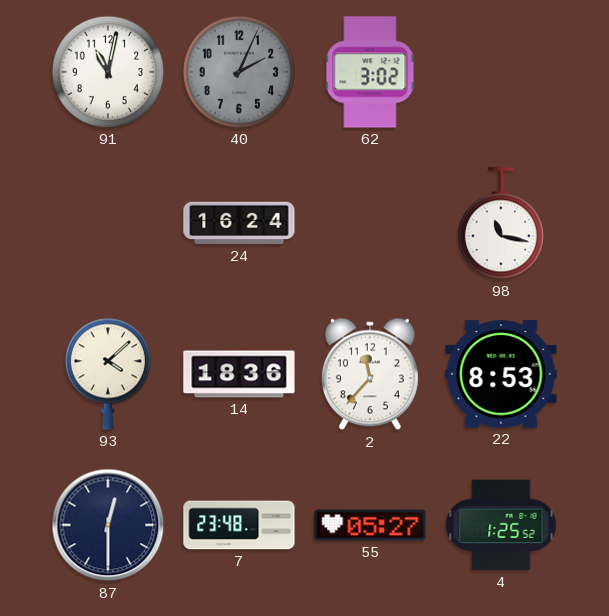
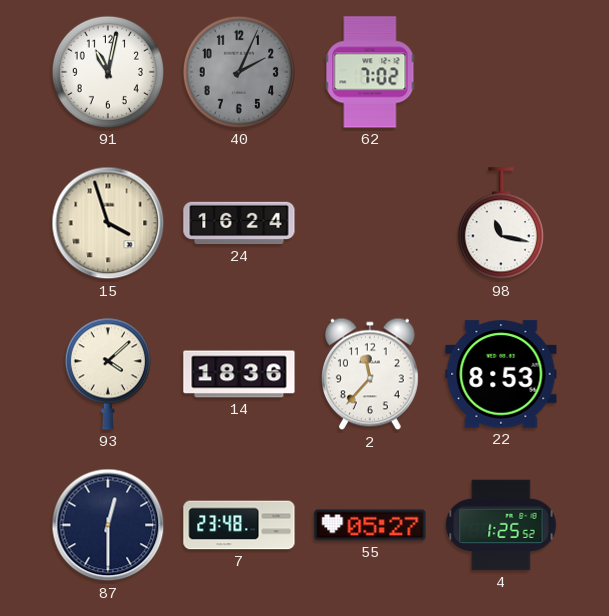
62: 3:02 -> 7:02 (370, 72)
15: none -> 3:57 (108, 223)
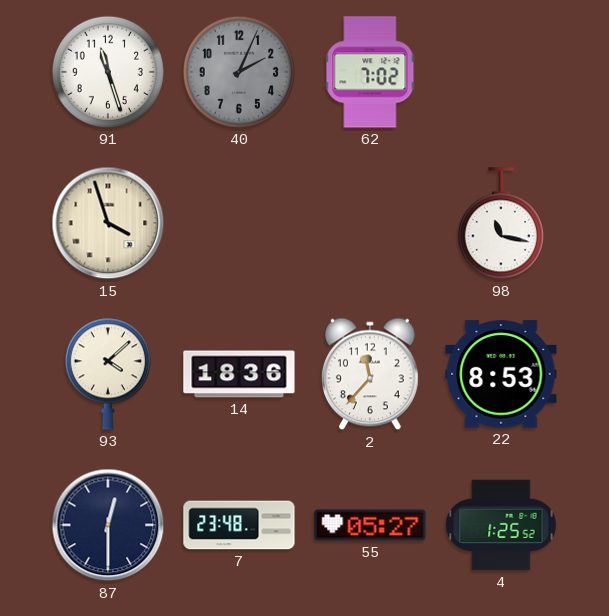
91: 11:02 -> 11:27 (108, 72)
24: 16:24 -> none (239, 223)
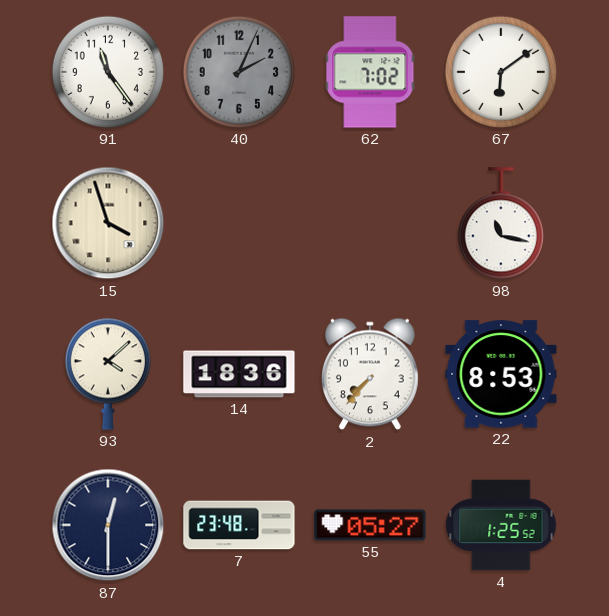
91: 11:27 -> 11:24 (108, 72)
67: none -> 6:09 (501, 72)
2: 11:37 -> 7:37 (370, 374)
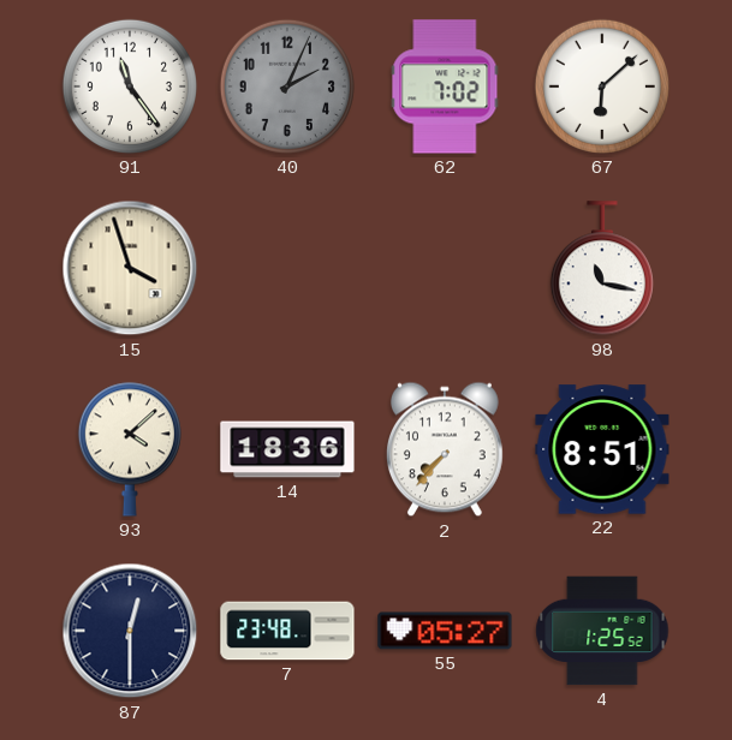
67: 6:09 -> 6:08 (602, 86)
22: 8:53 -> 8:51 (602, 449)
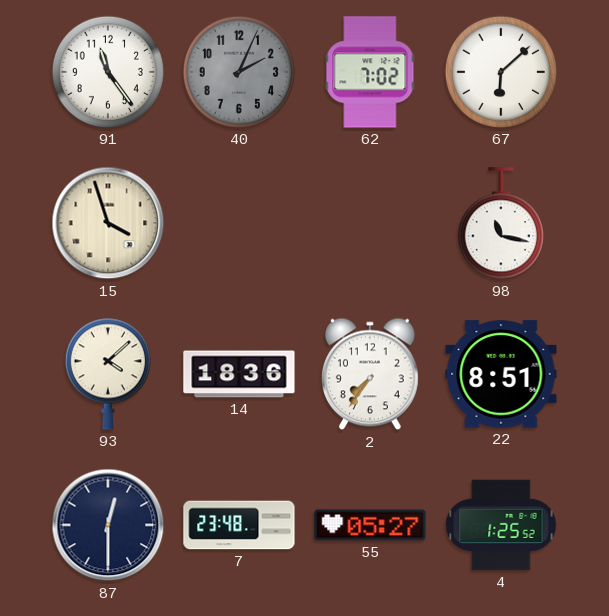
2: 7:37 -> 7:36 (370, 374)
